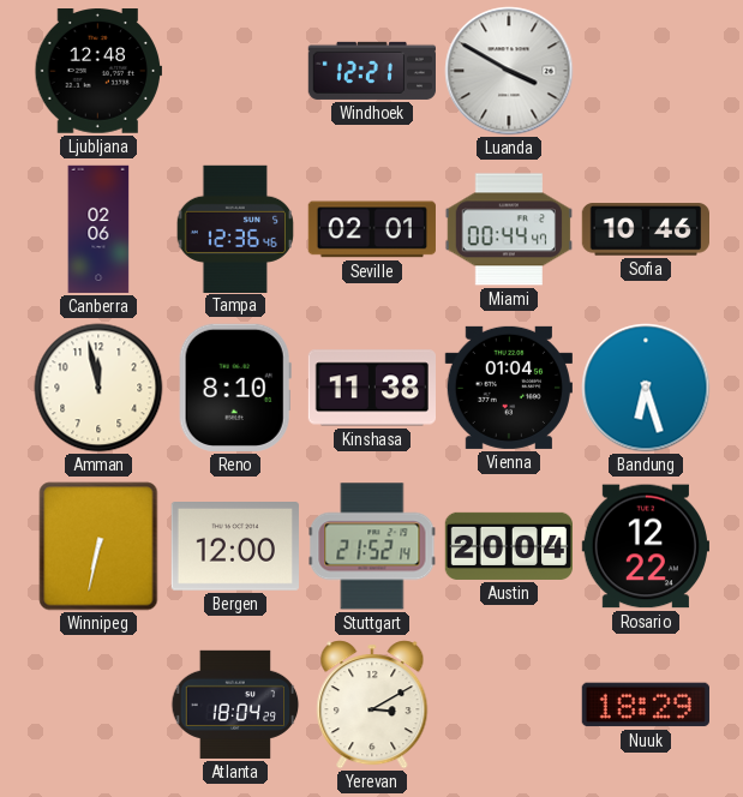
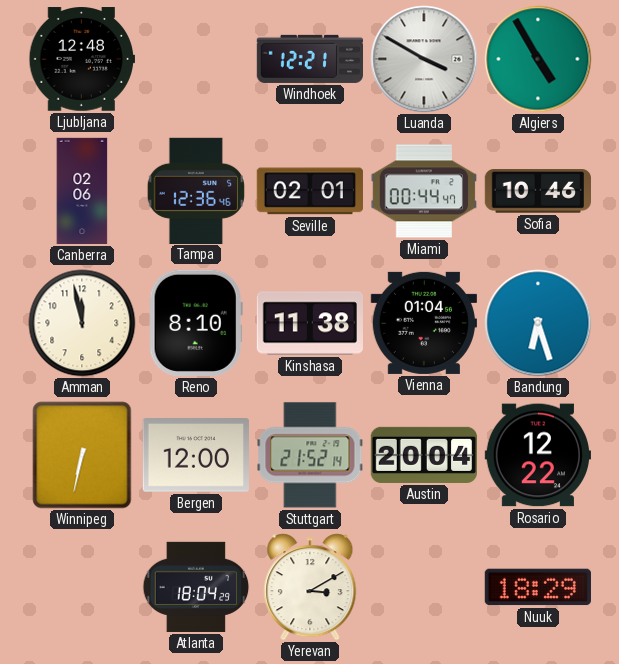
Algiers: none -> 4:55 (538, 59)
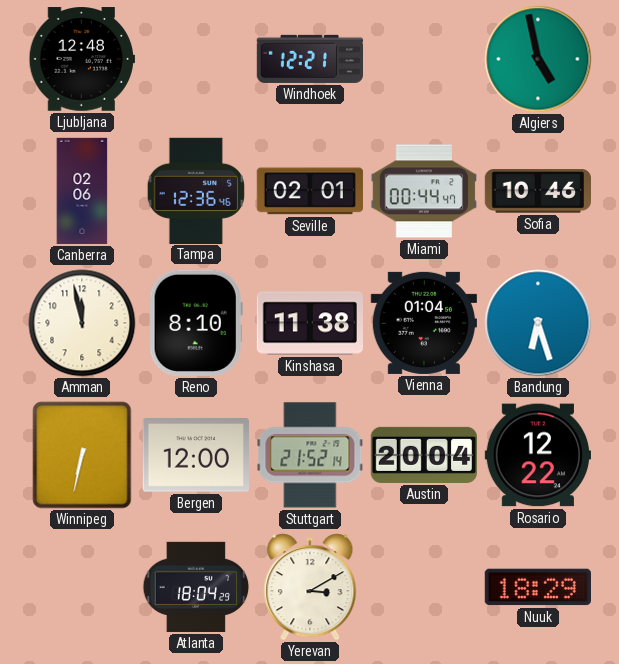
Luanda: 3:50 -> none (424, 59)
Algiers: 4:55 -> 4:58 (538, 59)
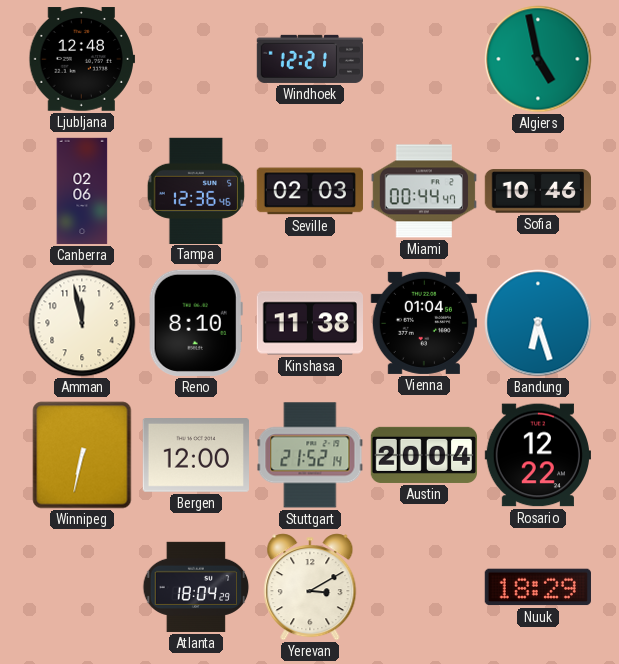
Seville: 02:01 -> 02:03 (309, 191)
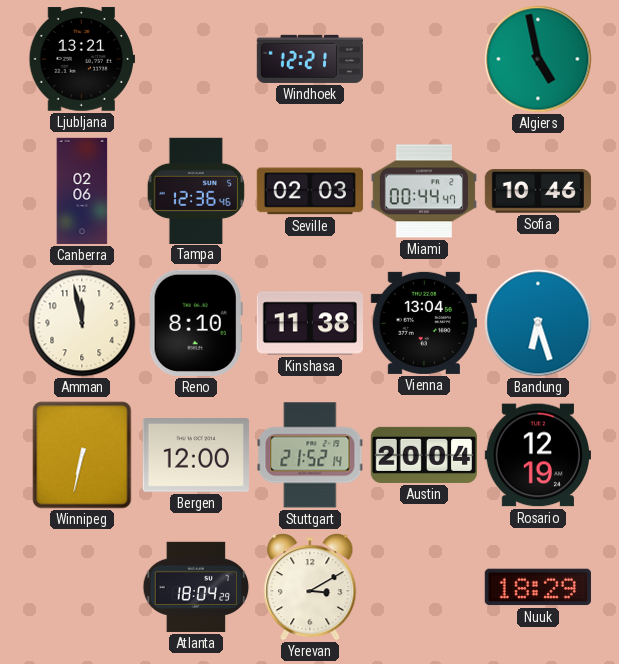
Ljubljana: 12:48 -> 13:21 (81, 59)
Vienna: 01:04 -> 13:04 (424, 323)
Rosario: 12:22 -> 12:19 (537, 455)
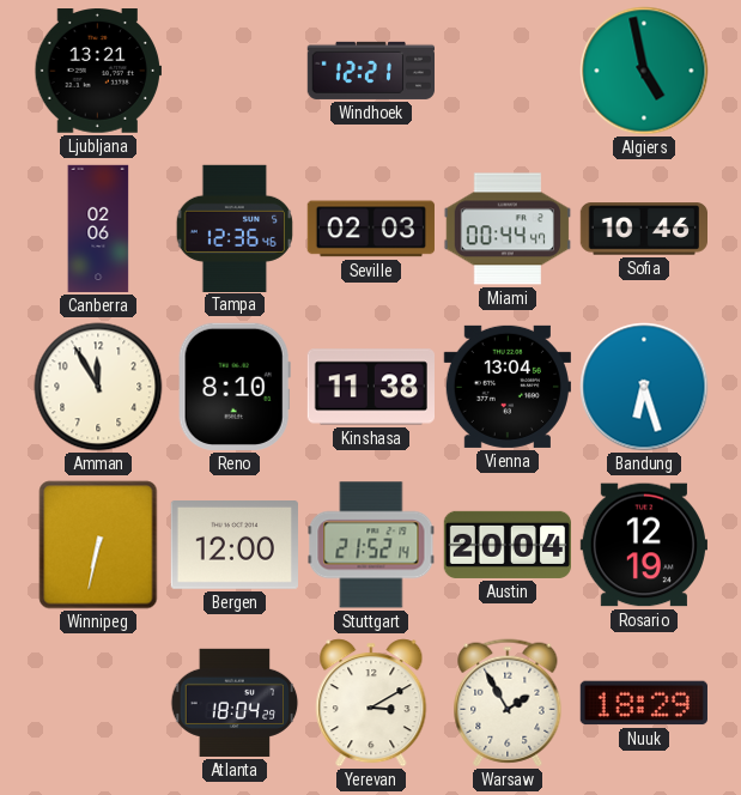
Amman: 11:58 -> 11:55 (98, 387)
Warsaw: none -> 1:55 (508, 703)
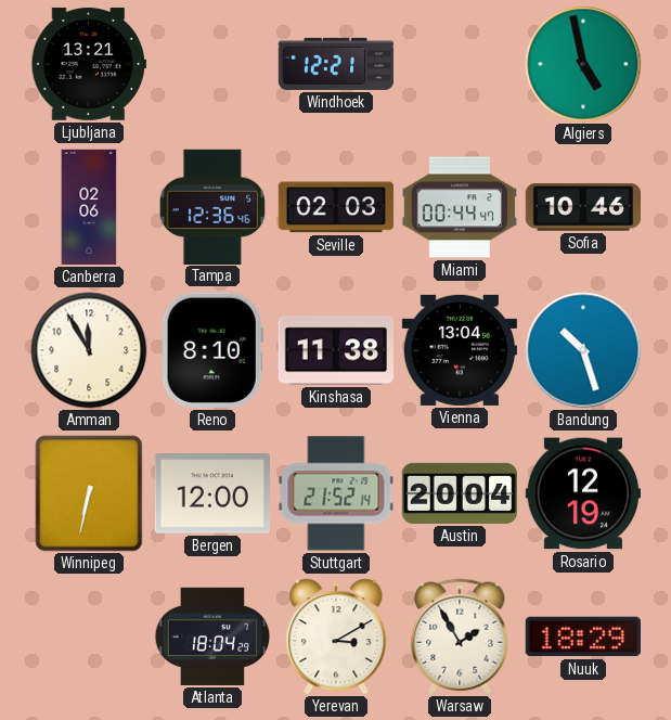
Bandung: 6:27 -> 10:27 (583, 350)
